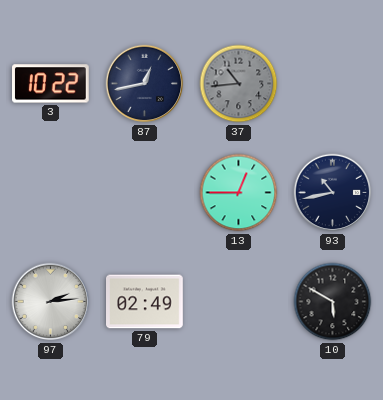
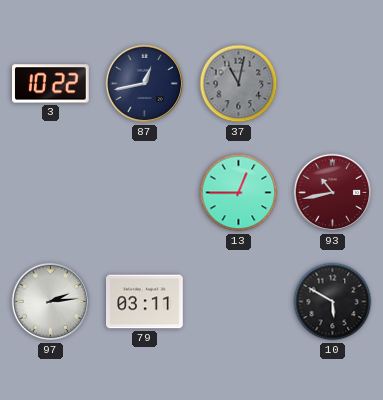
37: 10:44 -> 11:02 (239, 84)
93 dial: navy -> burgundy (333, 193)
79: 02:49 -> 03:11 (145, 302)
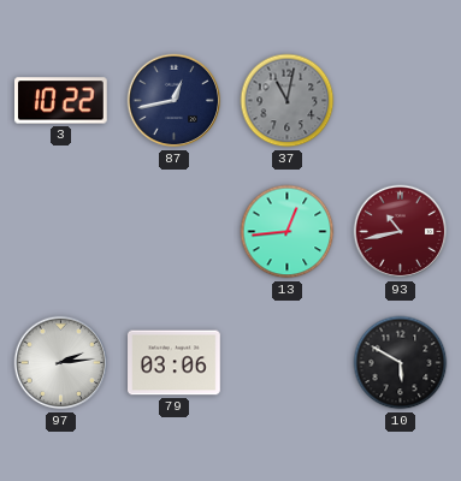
13: 12:45 -> 12:44 (288, 232)
79: 03:11 -> 03:06 (175, 363)
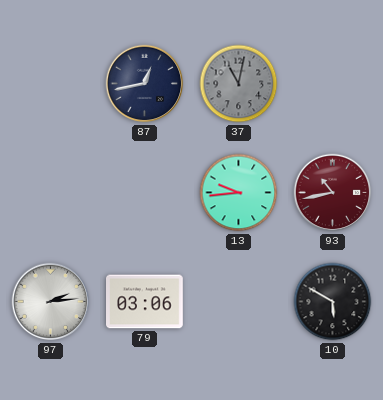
3: 10:22 -> none (61, 101)
13: 12:44 -> 9:44 (239, 193)
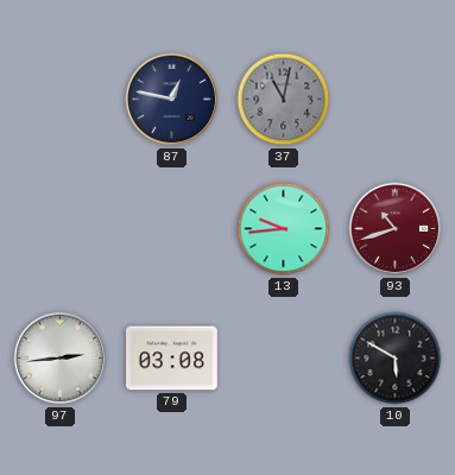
87: 12:43 -> 12:47 (172, 100)
93: 10:43 -> 10:42 (396, 229)
97: 2:14 -> 2:44 (61, 359)
79: 03:06 -> 03:08 (172, 359)
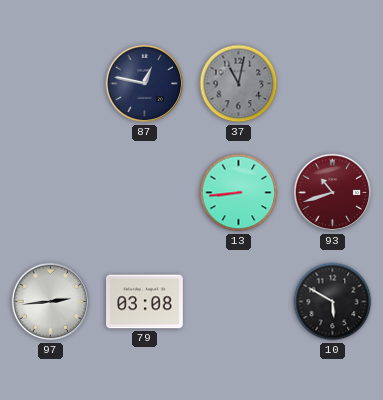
13: 9:44 -> 8:44 (239, 193)
